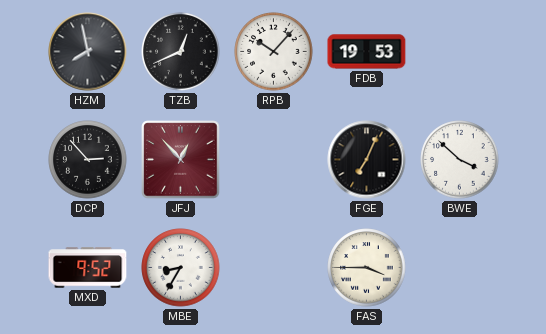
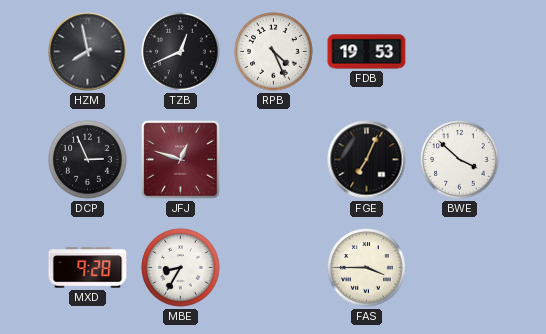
RPB: 10:07 -> 4:26 (274, 52)
DCP: 2:53 -> 2:56 (88, 160)
JFJ: 12:53 -> 12:48 (181, 160)
MXD: 9:52 -> 9:28 (88, 268)
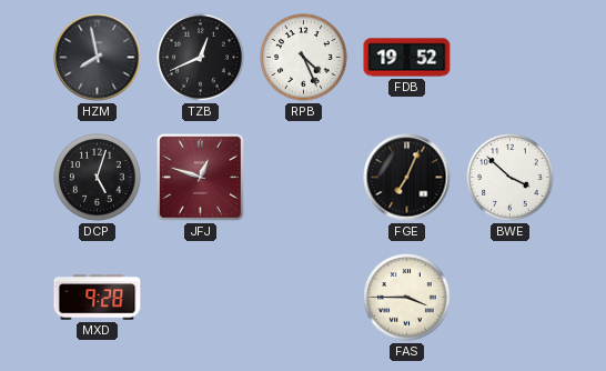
FDB: 19:53 -> 19:52 (407, 58)
DCP: 2:56 -> 5:03 (98, 178)
MBE: 8:35 -> none (181, 268)
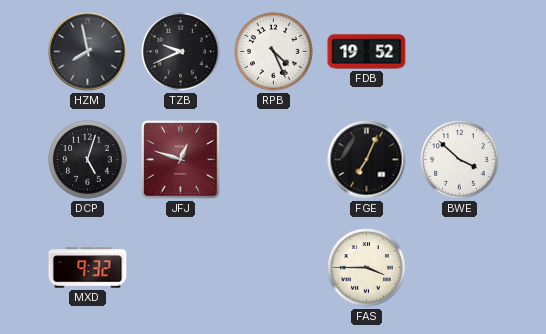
TZB: 12:41 -> 9:41 (181, 52)
MXD: 9:28 -> 9:32 (88, 268)
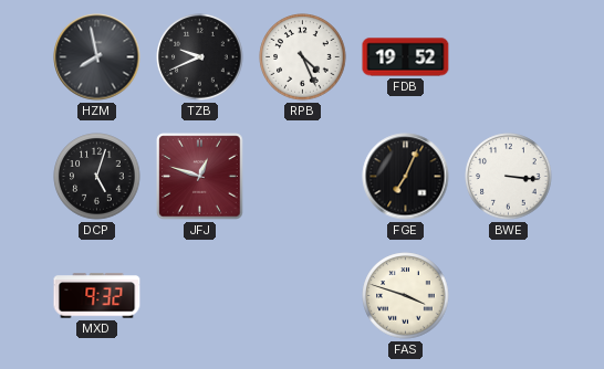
BWE: 3:52 -> 3:16 (509, 177)
FAS: 3:45 -> 3:48 (406, 296)
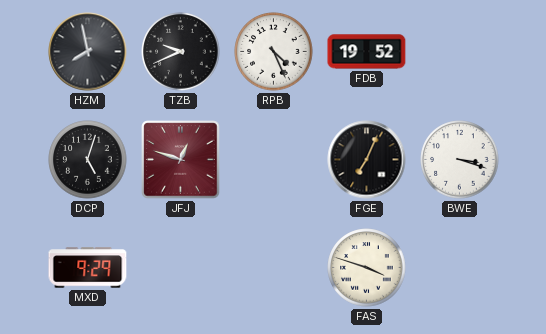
BWE: 3:16 -> 3:18 (460, 160)
MXD: 9:32 -> 9:29 (88, 268)
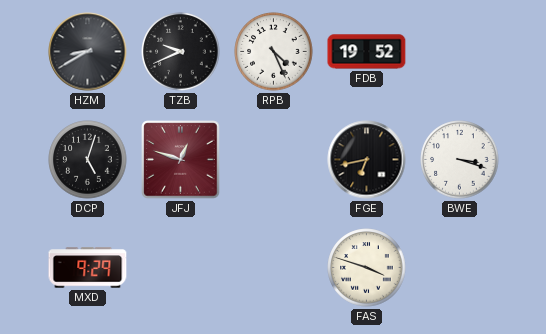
HZM: 7:58 -> 8:40 (88, 52)
FGE: 7:04 -> 6:43 (367, 160)
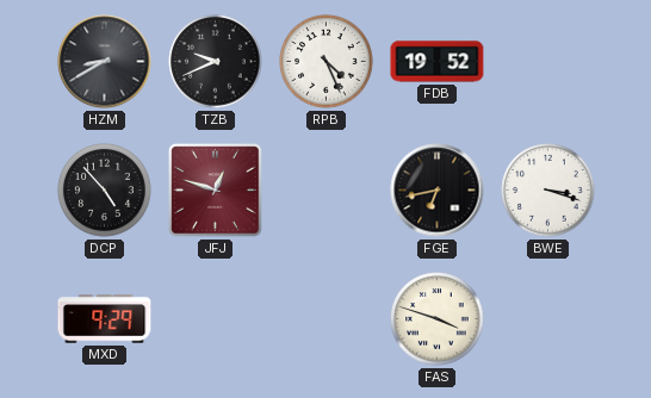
DCP: 5:03 -> 4:53 (105, 191)
